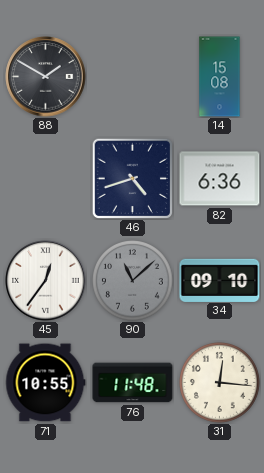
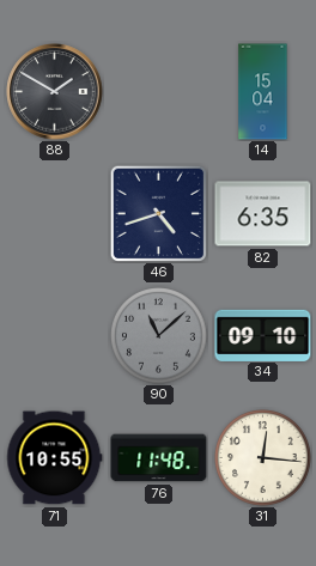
14: 15:08 -> 15:04 (263, 92)
82: 6:36 -> 6:35 (263, 214)
45: 12:36 -> none (46, 281)
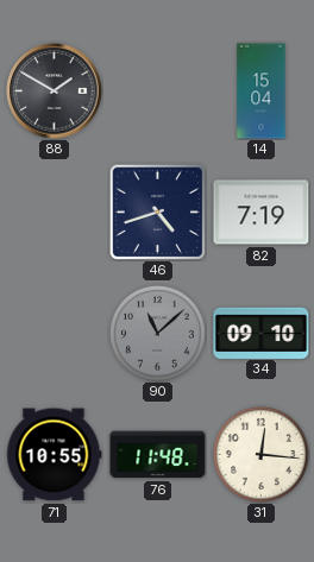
82: 6:35 -> 7:19 (262, 213)
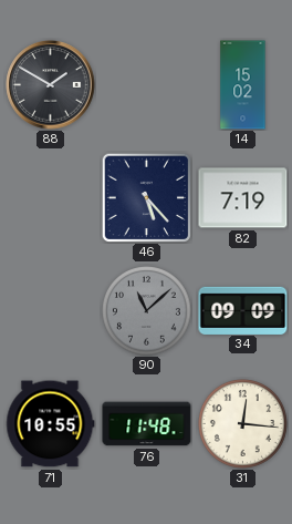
14: 15:04 -> 15:02 (243, 85)
46: 4:42 -> 5:23 (146, 197)
34: 09:10 -> 09:09 (243, 310)
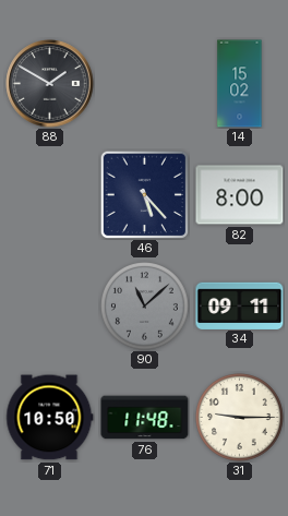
82: 7:19 -> 8:00 (240, 195)
34: 09:09 -> 09:11 (240, 305)
71: 10:55 -> 10:50 (50, 418)
31: 12:16 -> 9:15 (240, 418)
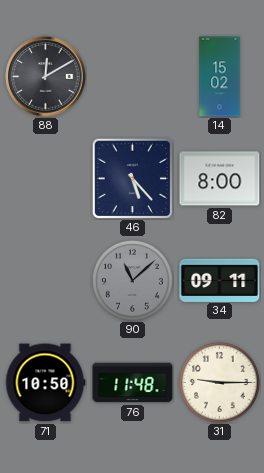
88: 1:50 -> 12:10 (46, 77)
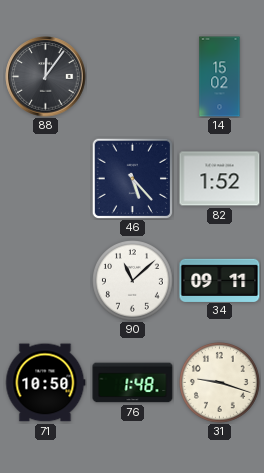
88: 12:10 -> 12:06 (46, 77)
82: 8:00 -> 1:52 (220, 179)
90 dial: grey -> white (133, 281)
76: 11:48 -> 1:48 (133, 383)
31: 9:15 -> 9:18 (220, 383)
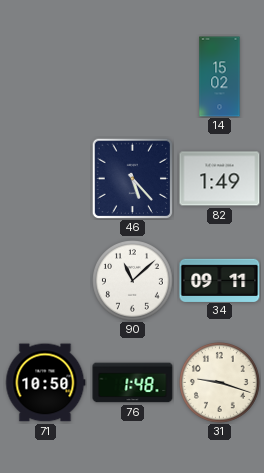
88: 12:06 -> none (46, 77)
82: 1:52 -> 1:49 (220, 179)
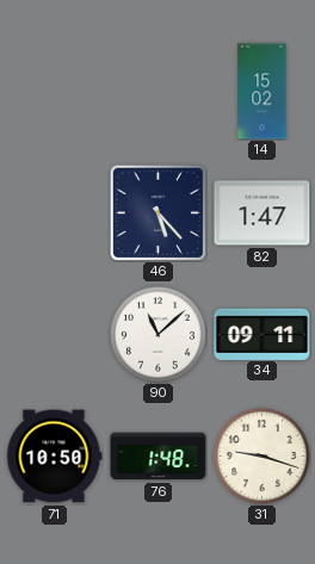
82: 1:49 -> 1:47 (262, 213)
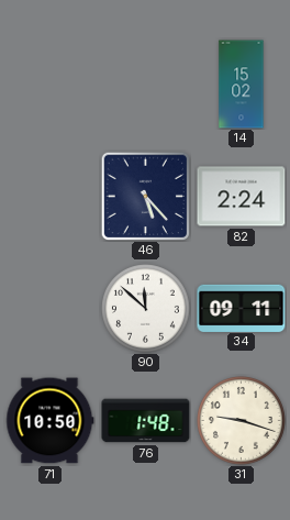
82: 1:47 -> 2:24 (242, 197)
90: 11:08 -> 11:52 (146, 309)
